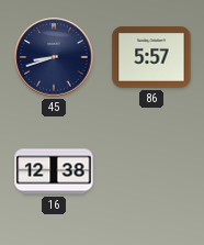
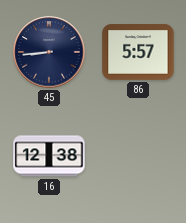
45: 8:42 -> 8:44 (49, 52)
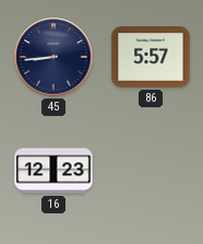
16: 12:38 -> 12:23 (53, 171)
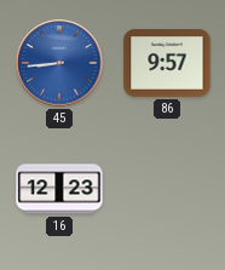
45 dial: navy -> blue (59, 63)
86: 5:57 -> 9:57 (167, 63)
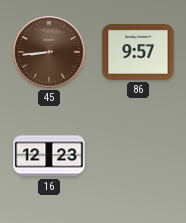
45 dial: blue -> brown (49, 52)
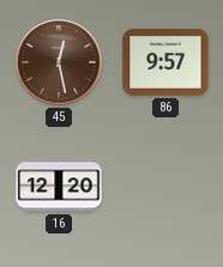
45: 8:44 -> 12:28 (59, 62)
16: 12:23 -> 12:20 (59, 187)
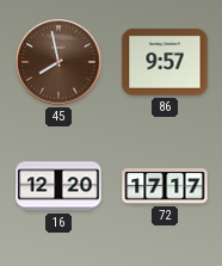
45: 12:28 -> 7:58 (58, 62)
72: none -> 17:17 (165, 186)
